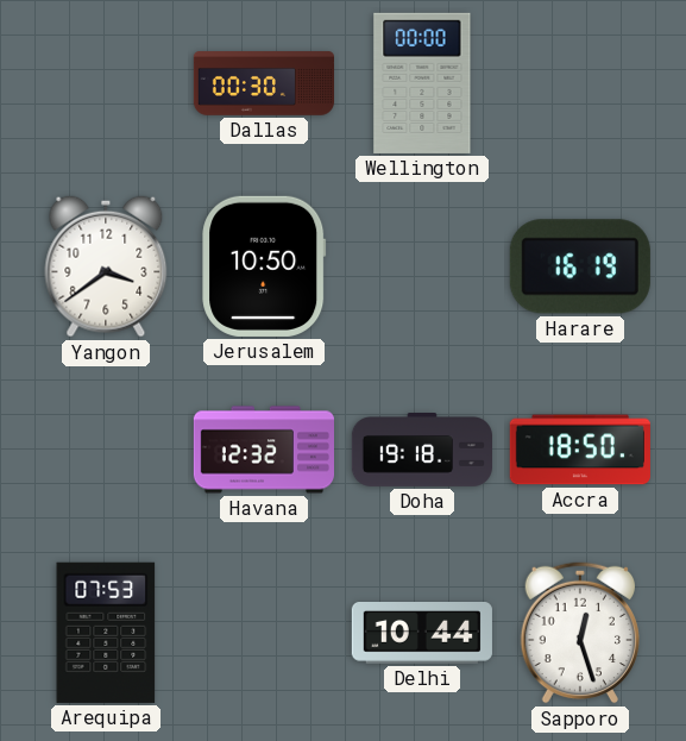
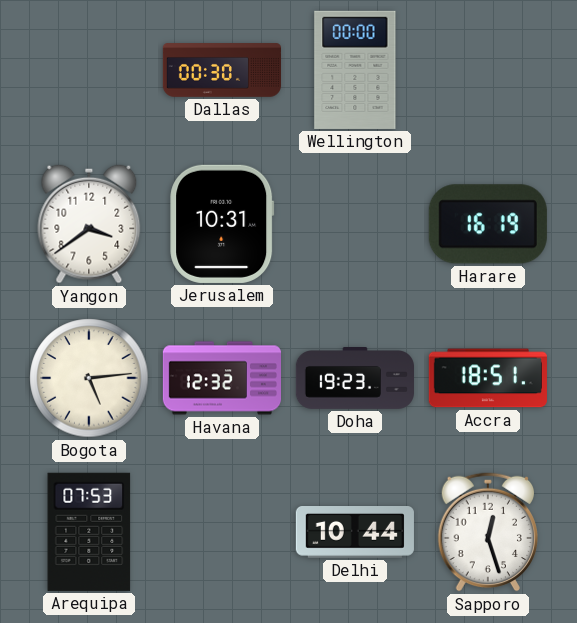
Jerusalem: 10:50 -> 10:31 (222, 224)
Bogota: none -> 5:14 (89, 378)
Doha: 19:18 -> 19:23 (354, 378)
Accra: 18:50 -> 18:51 (488, 378)
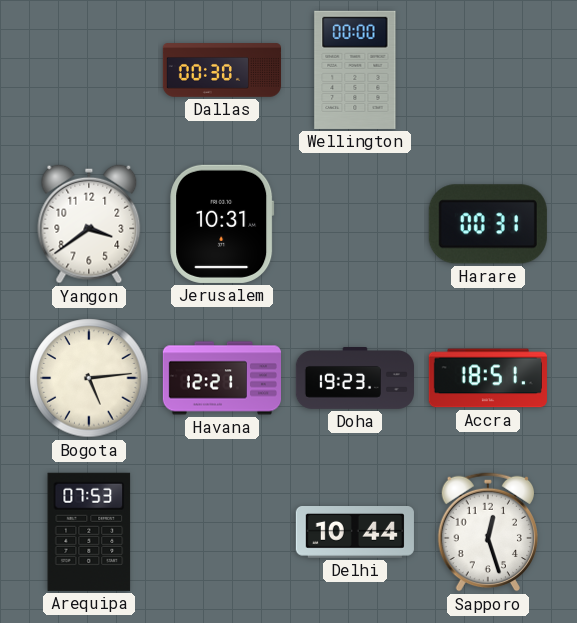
Harare: 16:19 -> 00:31 (488, 224)
Havana: 12:32 -> 12:21 (221, 378)
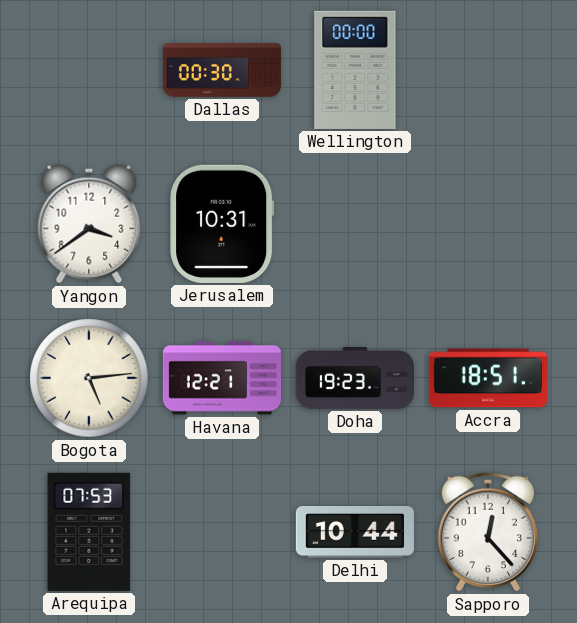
Harare: 00:31 -> none (488, 224)
Sapporo: 12:27 -> 12:23 (488, 532)
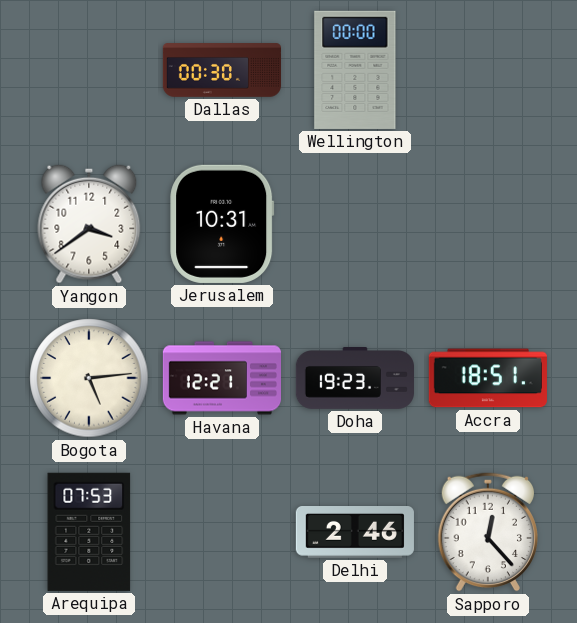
Delhi: 10:44 -> 2:46 (355, 533)
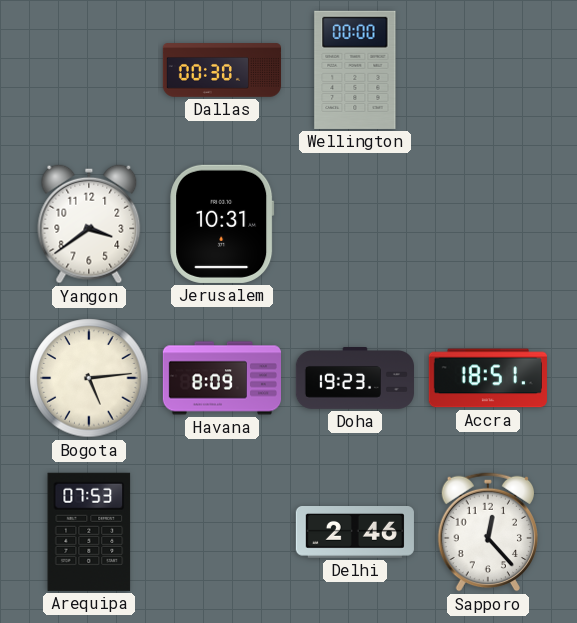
Havana: 12:21 -> 8:09 (221, 378)
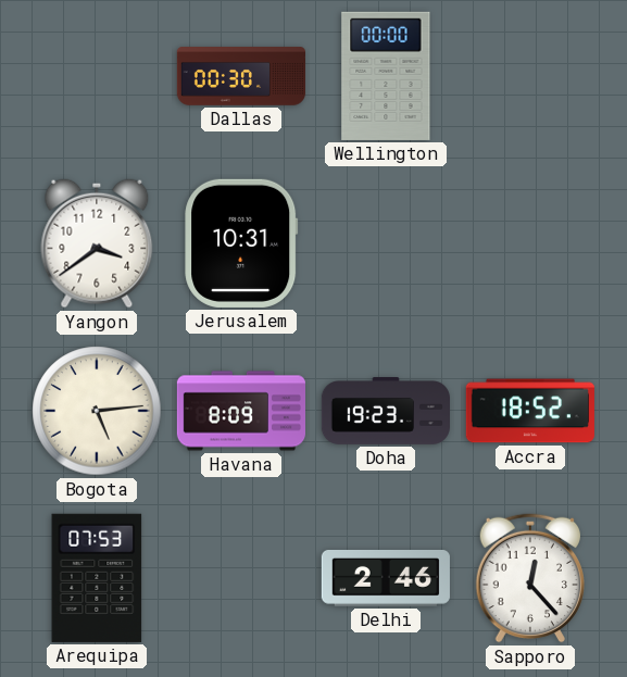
Accra: 18:51 -> 18:52 (530, 411)
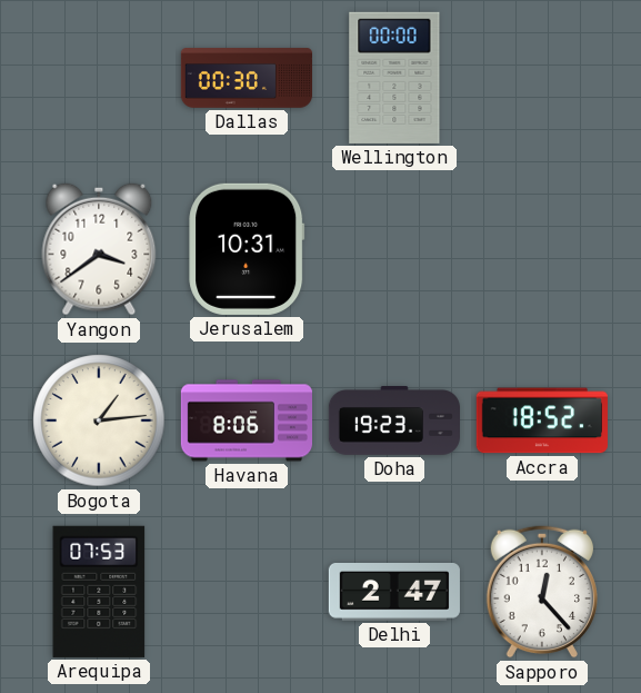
Bogota: 5:14 -> 1:14 (99, 420)
Havana: 8:09 -> 8:06 (246, 420)
Delhi: 2:46 -> 2:47 (394, 593)
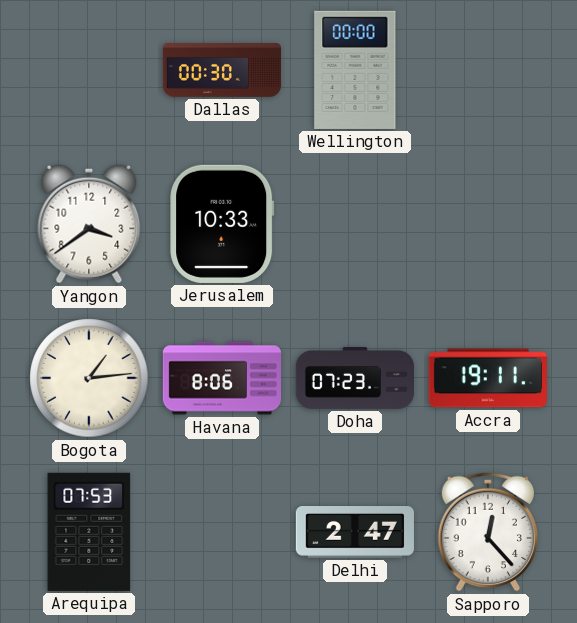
Jerusalem: 10:31 -> 10:33 (222, 224)
Doha: 19:23 -> 07:23 (354, 378)
Accra: 18:52 -> 19:11 (488, 378)
